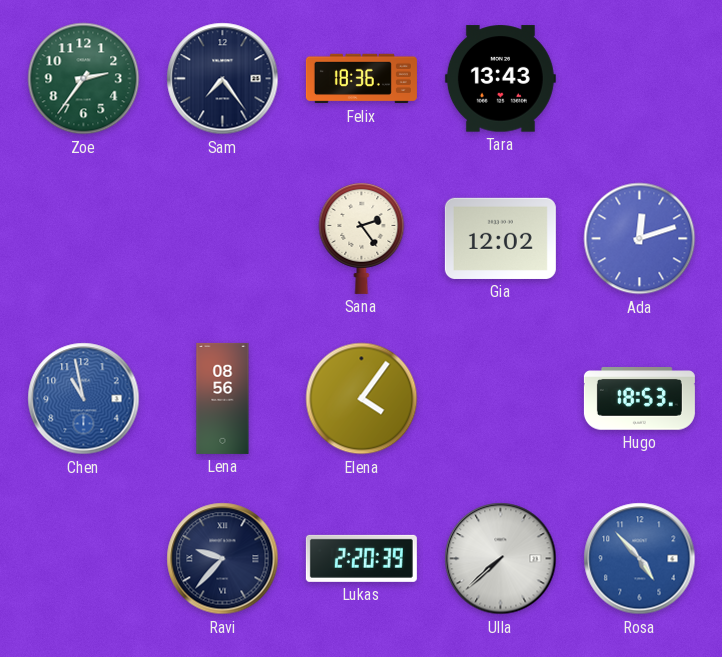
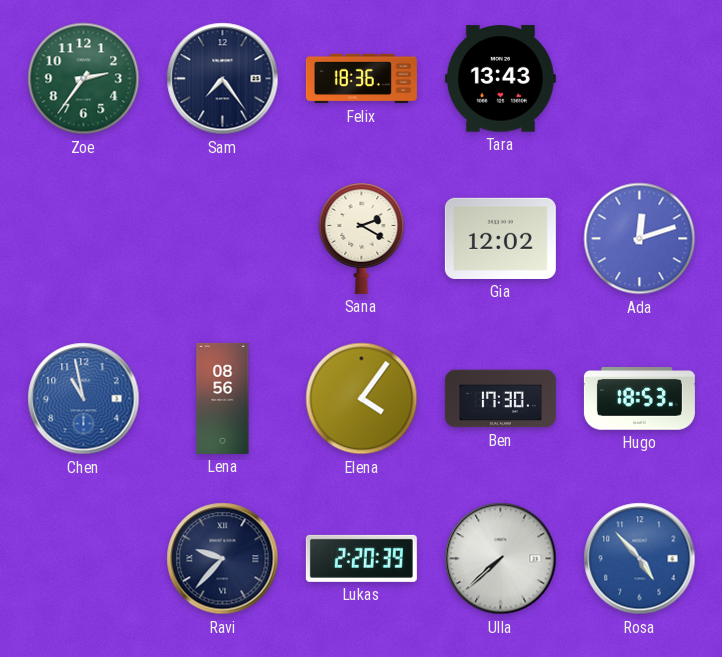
Sana: 2:24 -> 2:20 (362, 239)
Ben: none -> 17:30 (500, 399)
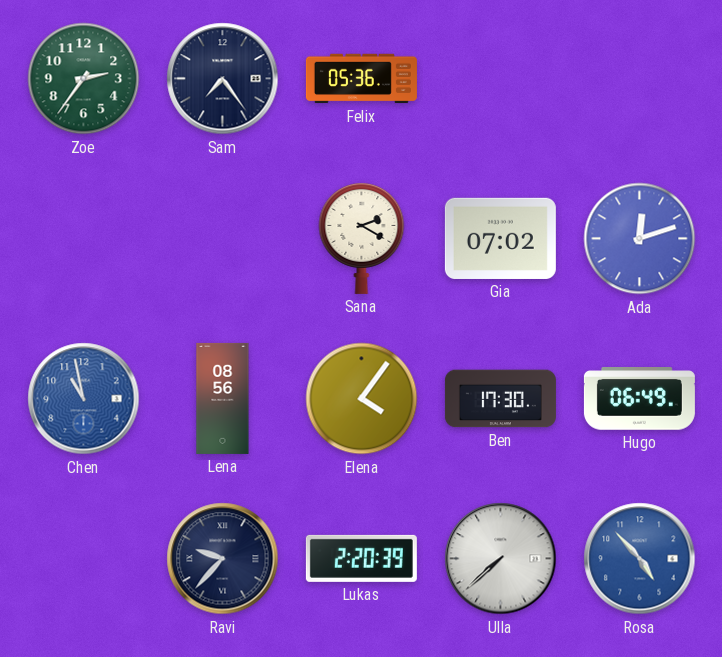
Felix: 18:36 -> 05:36 (361, 79)
Tara: 13:43 -> none (500, 79)
Gia: 12:02 -> 07:02 (500, 238)
Hugo: 18:53 -> 06:49 (639, 399)
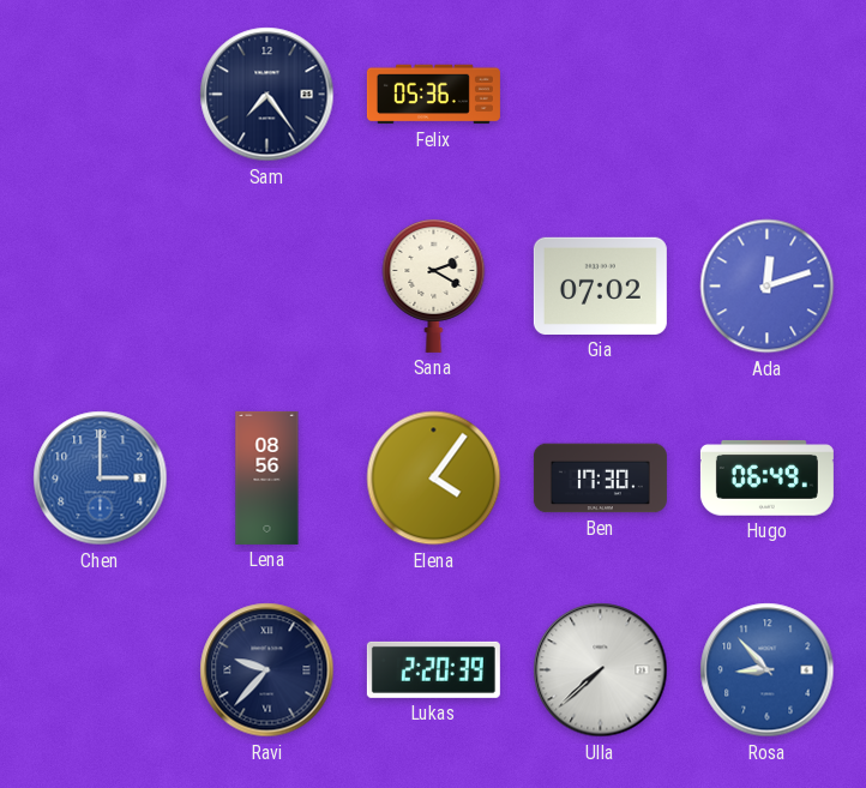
Zoe: 2:36 -> none (84, 79)
Chen: 10:58 -> 3:00 (101, 479)
Rosa: 4:53 -> 8:53 (768, 670)
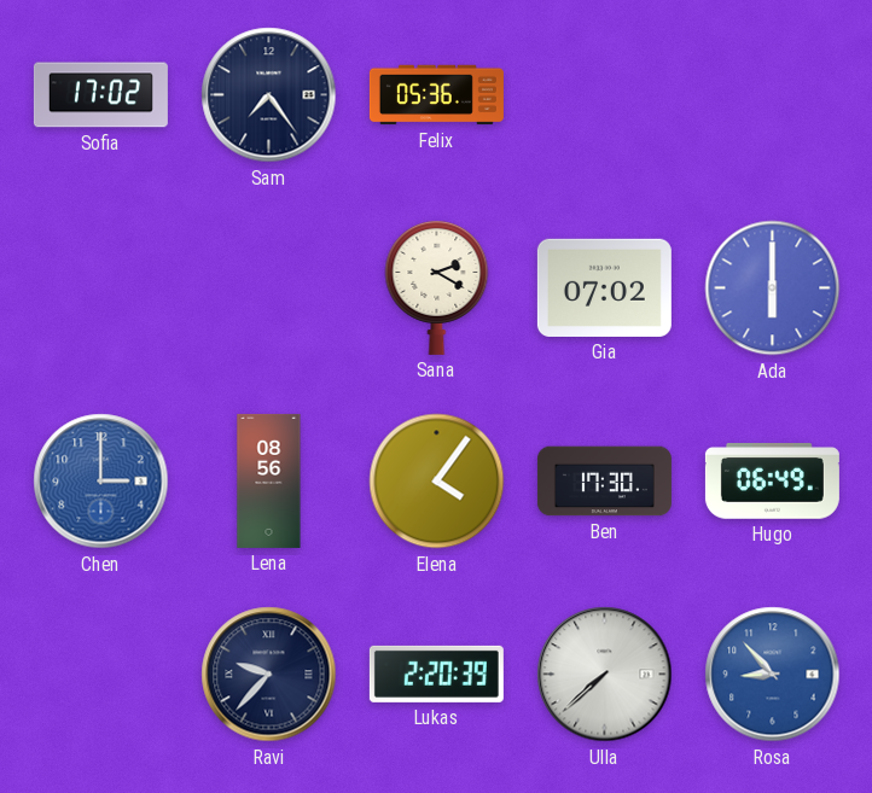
Sofia: none -> 17:02 (100, 95)
Ada: 12:12 -> 6:00 (773, 288)
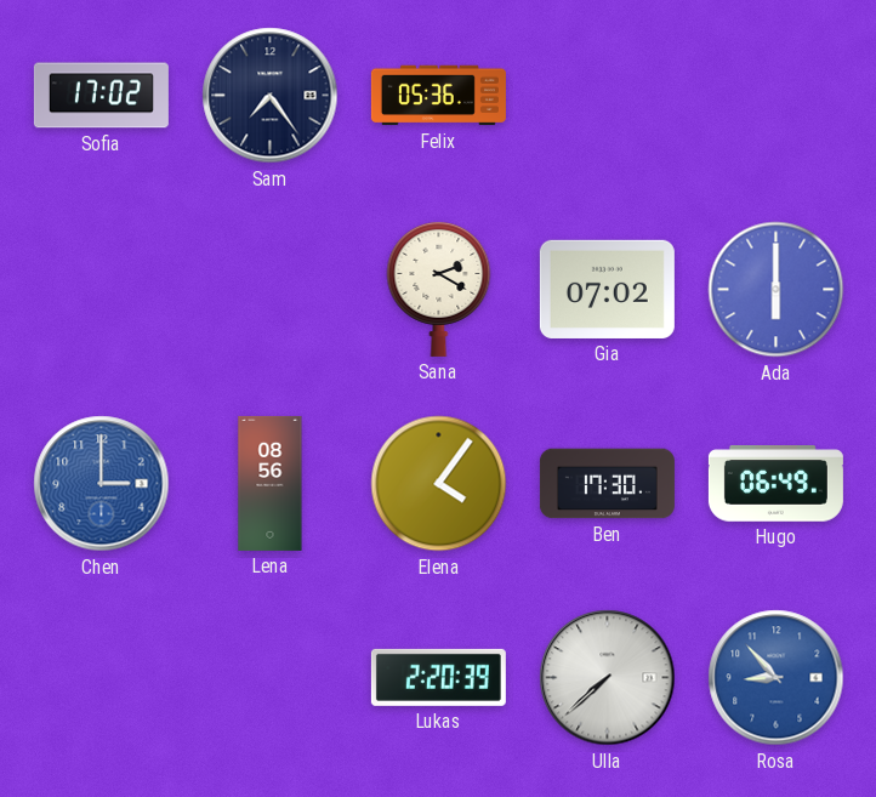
Ravi: 9:37 -> none (269, 675)
